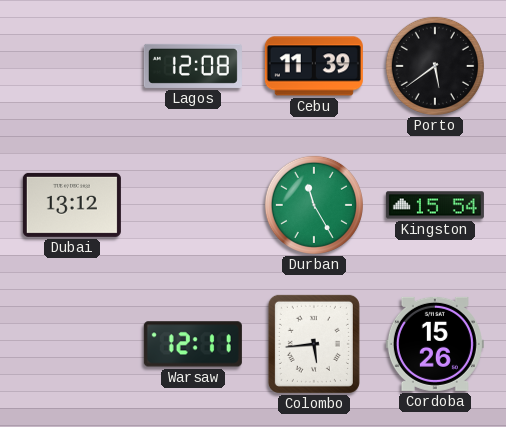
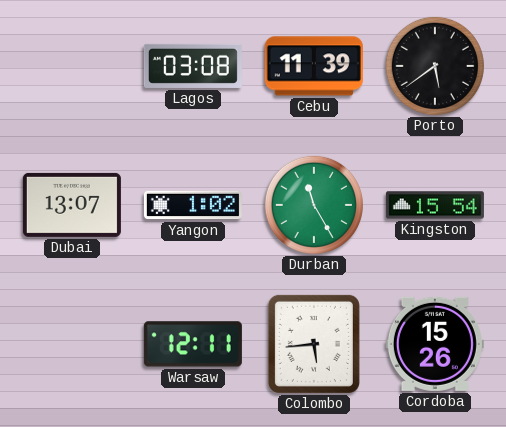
Lagos: 12:08 -> 03:08 (193, 66)
Dubai: 13:12 -> 13:07 (72, 205)
Yangon: none -> 1:02 (193, 205)
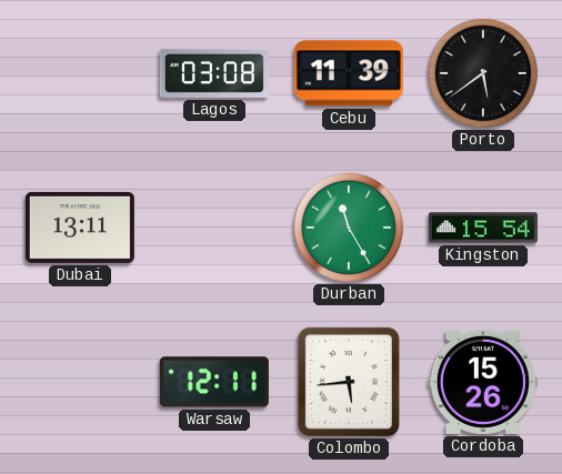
Dubai: 13:07 -> 13:11 (80, 228)
Yangon: 1:02 -> none (193, 205)
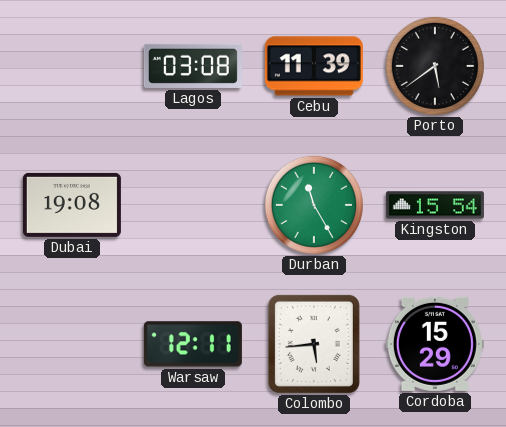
Dubai: 13:11 -> 19:08 (72, 205)
Cordoba: 15:26 -> 15:29 (435, 344)
